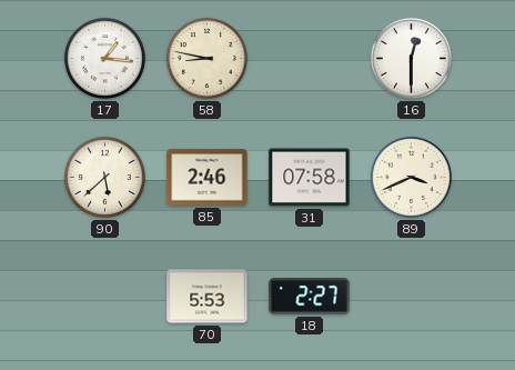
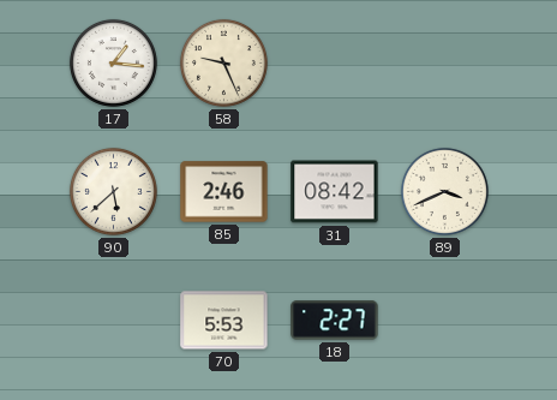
58: 8:47 -> 9:26 (223, 62)
16: 12:30 -> none (411, 58)
31: 07:58 -> 08:42 (335, 192)
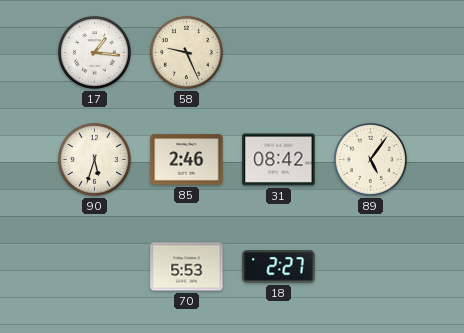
90: 5:38 -> 5:33 (94, 159)
89: 3:41 -> 5:06 (370, 159)
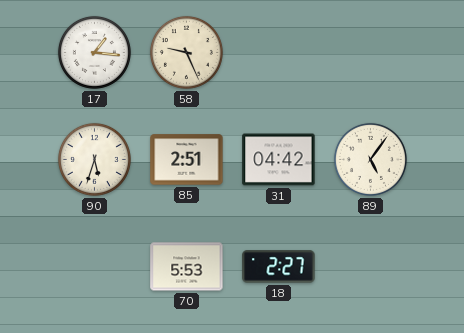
85: 2:46 -> 2:51 (187, 160)
31: 08:42 -> 04:42 (279, 160)
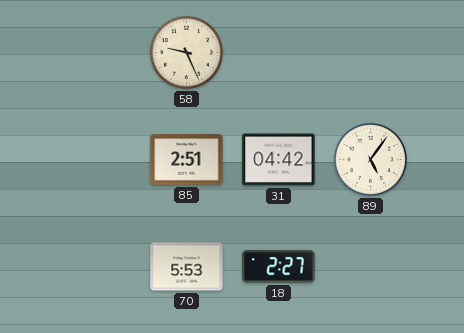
17: 1:16 -> none (94, 52)
90: 5:33 -> none (94, 159)
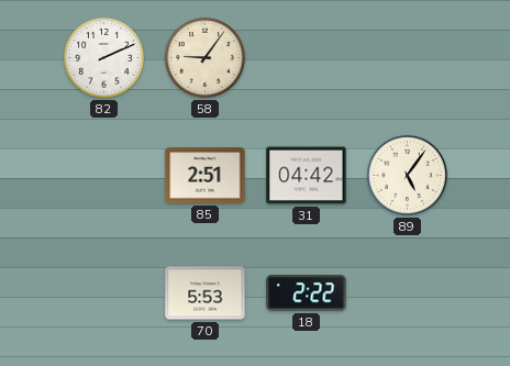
82: none -> 2:11 (103, 57)
58: 9:26 -> 9:06 (204, 57)
18: 2:27 -> 2:22 (307, 293)
